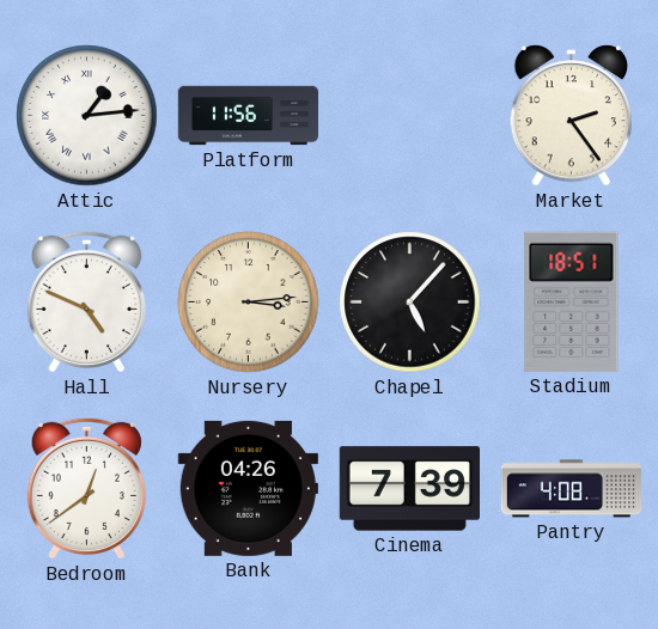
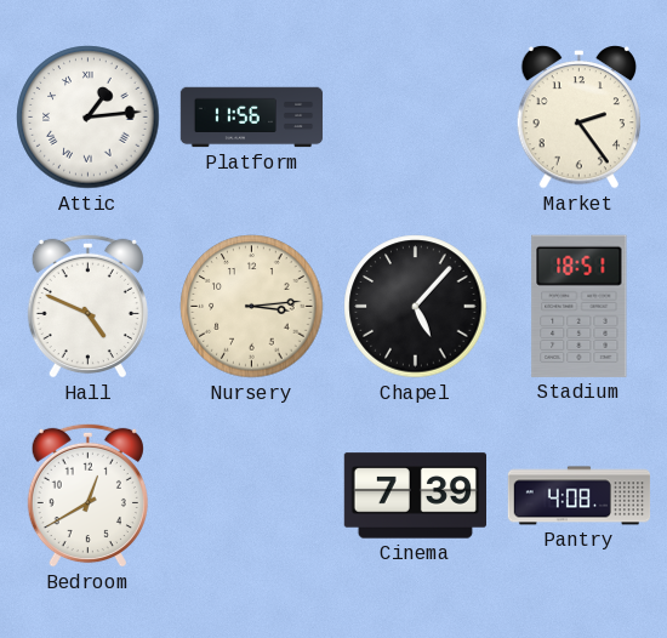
Bedroom: 12:39 -> 12:40 (87, 495)
Bank: 04:26 -> none (248, 488)
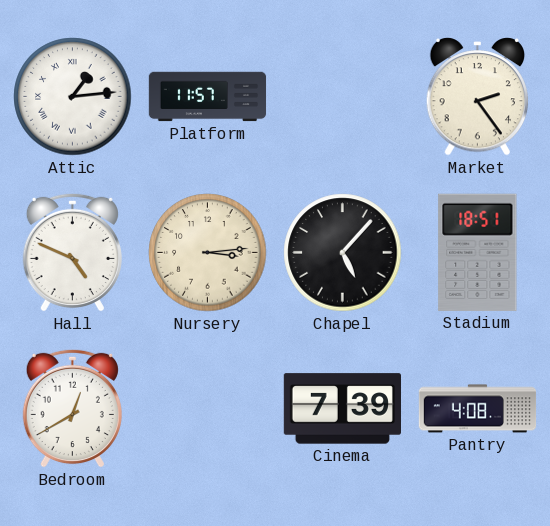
Platform: 11:56 -> 11:57 (208, 97)
